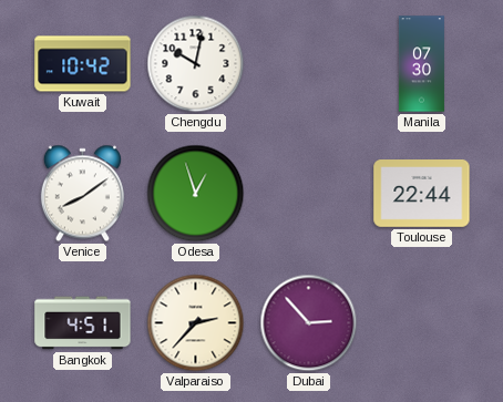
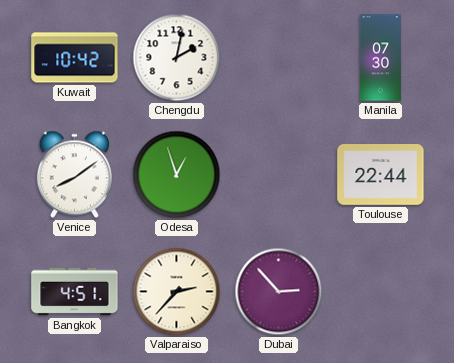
Chengdu: 10:02 -> 2:02 (177, 58)
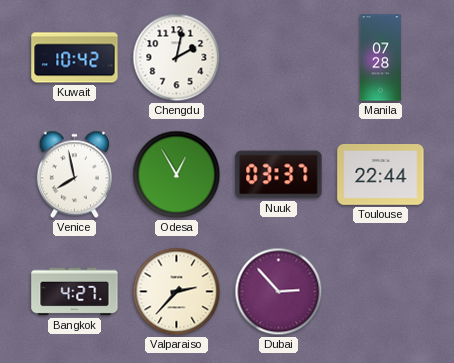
Manila: 07:30 -> 07:28 (380, 58)
Venice: 8:09 -> 7:58 (74, 175)
Odesa: 12:57 -> 12:55 (177, 175)
Nuuk: none -> 03:37 (279, 175)
Bangkok: 4:51 -> 4:27 (75, 292)
